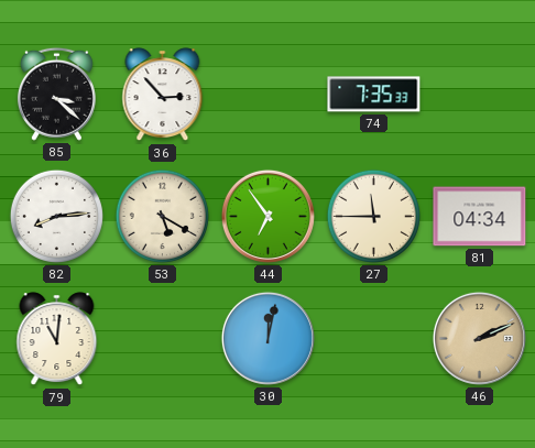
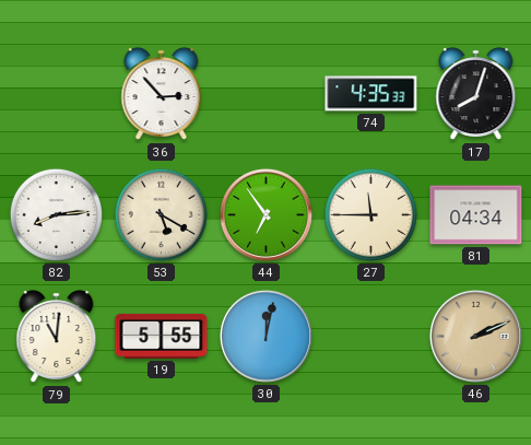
85: 3:22 -> none (56, 94)
74: 7:35 -> 4:35 (371, 94)
17: none -> 8:03 (476, 94)
19: none -> 5:55 (162, 336)
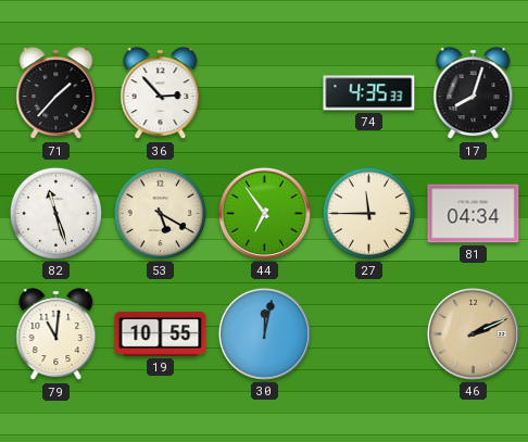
71: none -> 1:37 (56, 93)
82: 8:14 -> 11:27 (55, 213)
19: 5:55 -> 10:55 (161, 333)
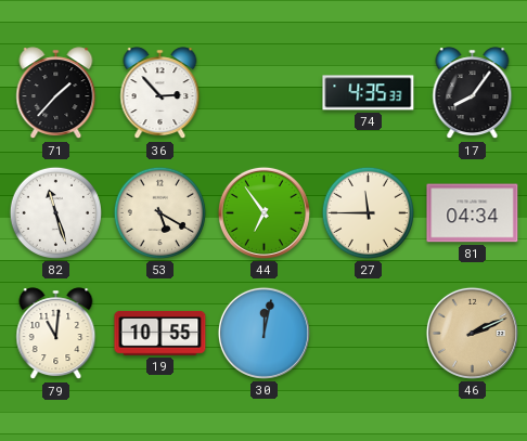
17: 8:03 -> 8:06 (473, 93)
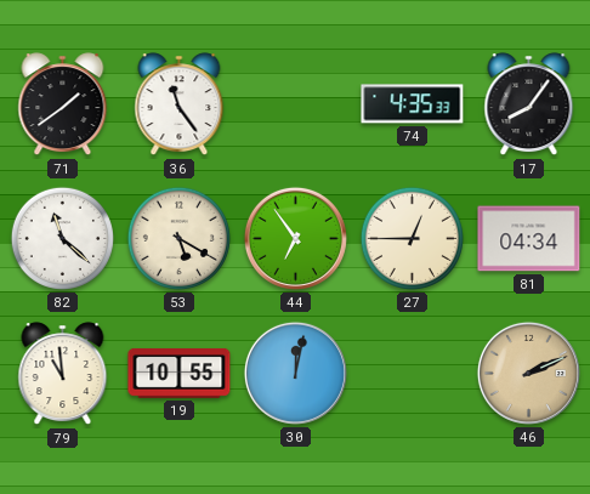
71: 1:37 -> 1:39 (63, 104)
36: 2:53 -> 11:24 (180, 104)
82: 11:27 -> 11:22 (62, 238)
27: 11:45 -> 12:45 (412, 238)
79: 11:01 -> 10:59 (63, 374)
